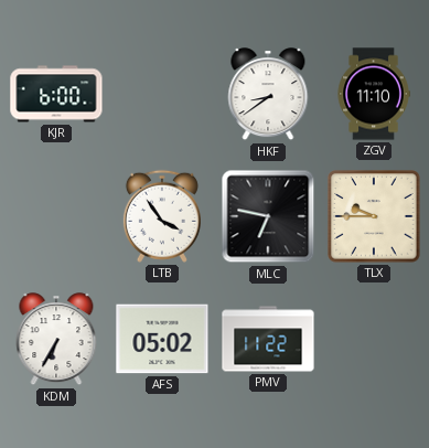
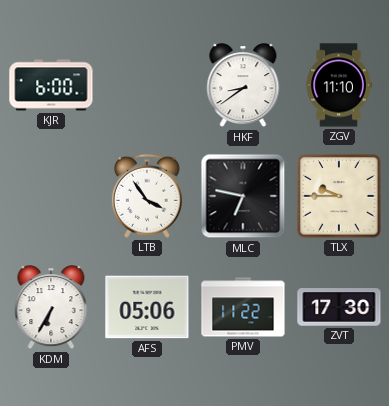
AFS: 05:02 -> 05:06 (147, 307)
ZVT: none -> 17:30 (339, 307)
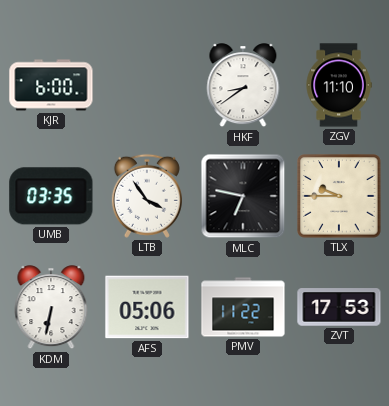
UMB: none -> 03:35 (51, 196)
KDM: 6:35 -> 6:32 (51, 308)
ZVT: 17:30 -> 17:53 (339, 307)
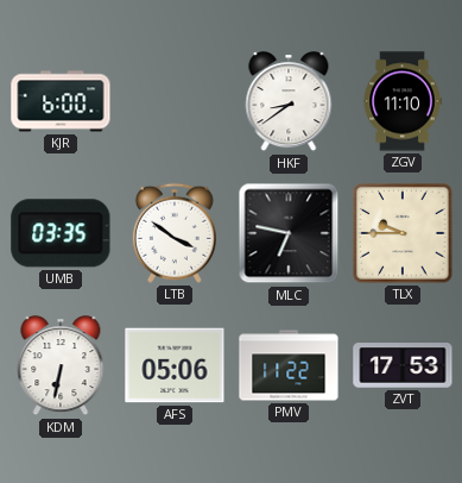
LTB: 3:54 -> 3:51 (175, 233)
